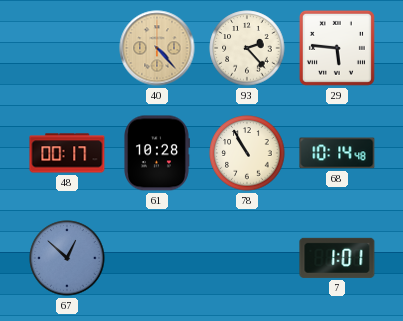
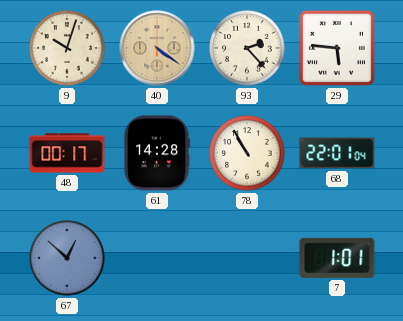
9: none -> 10:03 (67, 48)
40: 4:23 -> 4:21 (157, 48)
61: 10:28 -> 14:28 (157, 153)
68: 10:14 -> 22:01 (337, 153)
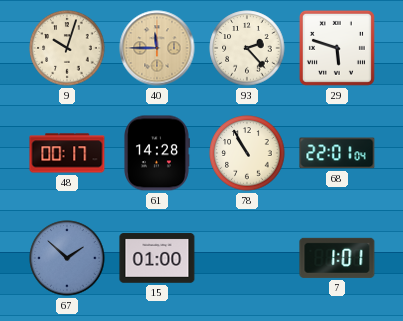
40: 4:21 -> 11:45 (157, 48)
29: 5:46 -> 5:48 (337, 48)
67: 12:52 -> 1:52 (67, 258)
15: none -> 01:00 (157, 258)
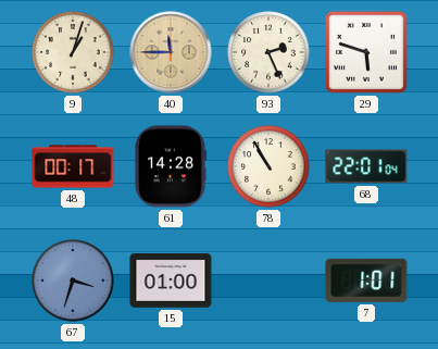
9: 10:03 -> 1:03 (73, 52)
93: 2:23 -> 2:26 (268, 52)
67: 1:52 -> 3:33 (73, 281)
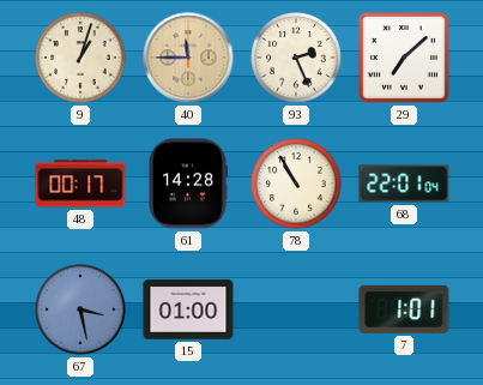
29: 5:48 -> 7:08 (404, 58)
67: 3:33 -> 3:28 (80, 309)
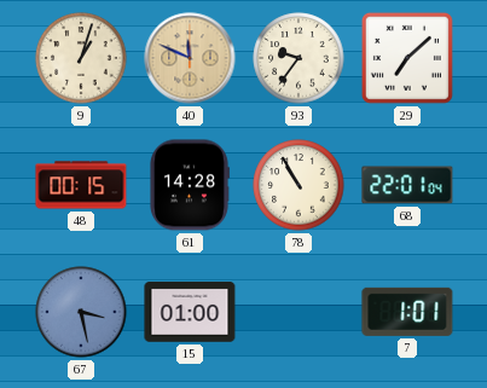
40: 11:45 -> 11:49 (190, 58)
93: 2:26 -> 9:36 (298, 58)
48: 00:17 -> 00:15 (81, 185)
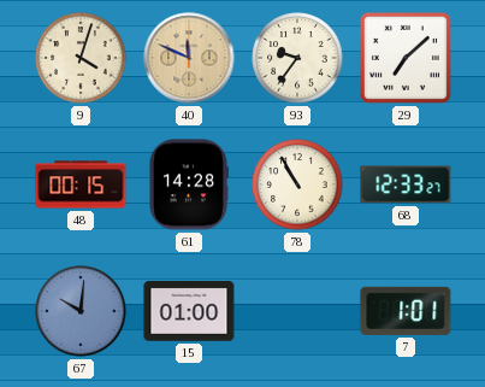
9: 1:03 -> 4:03 (81, 58)
68: 22:01 -> 12:33 (406, 184)
67: 3:28 -> 10:01 (81, 311)
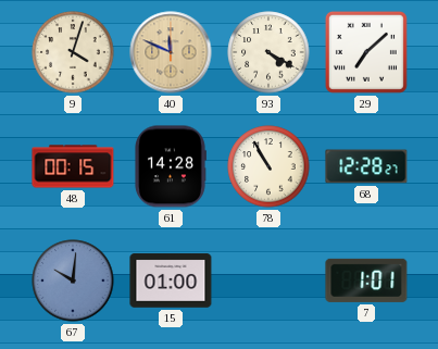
93: 9:36 -> 4:20 (268, 52)
68: 12:33 -> 12:28 (366, 166)
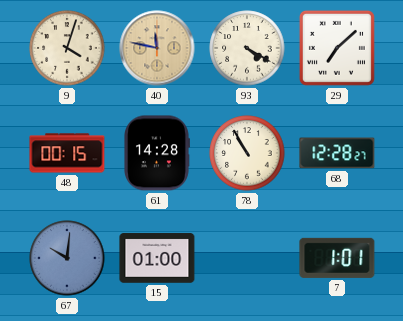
40: 11:49 -> 11:47 (157, 48)
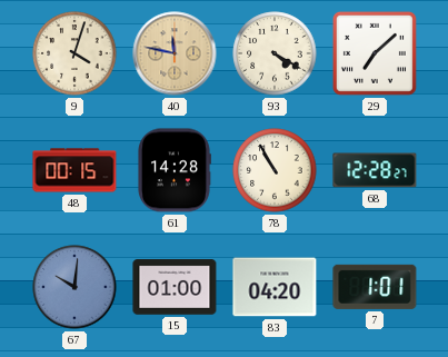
83: none -> 04:20 (275, 287)
